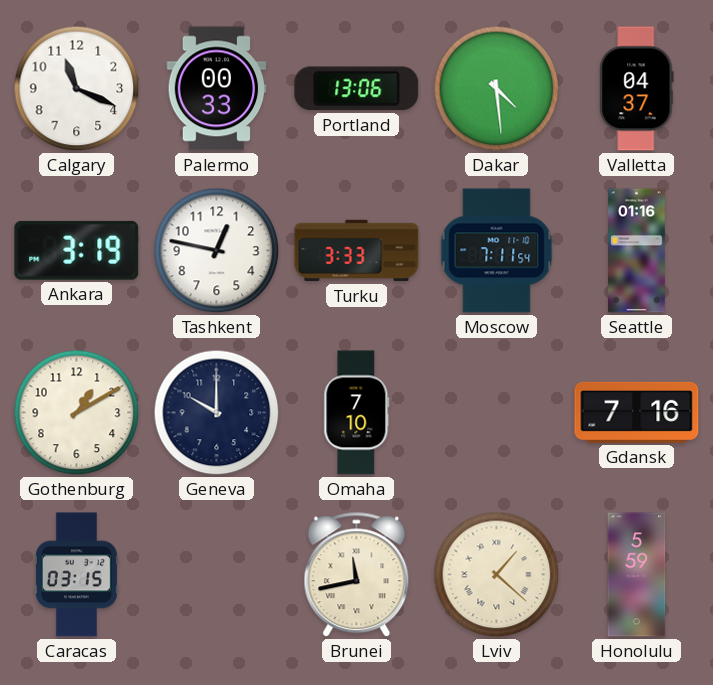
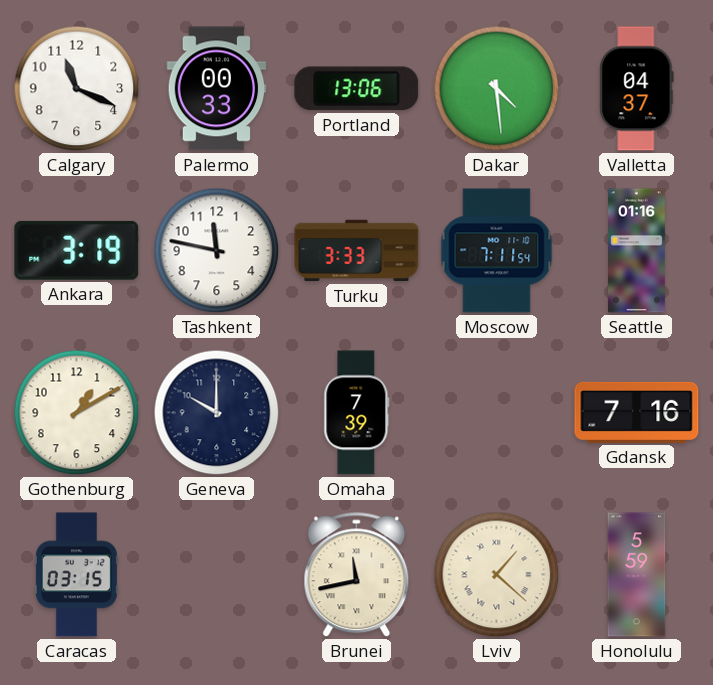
Tashkent: 12:47 -> 11:47 (217, 251)
Omaha: 7:10 -> 7:39 (357, 413)
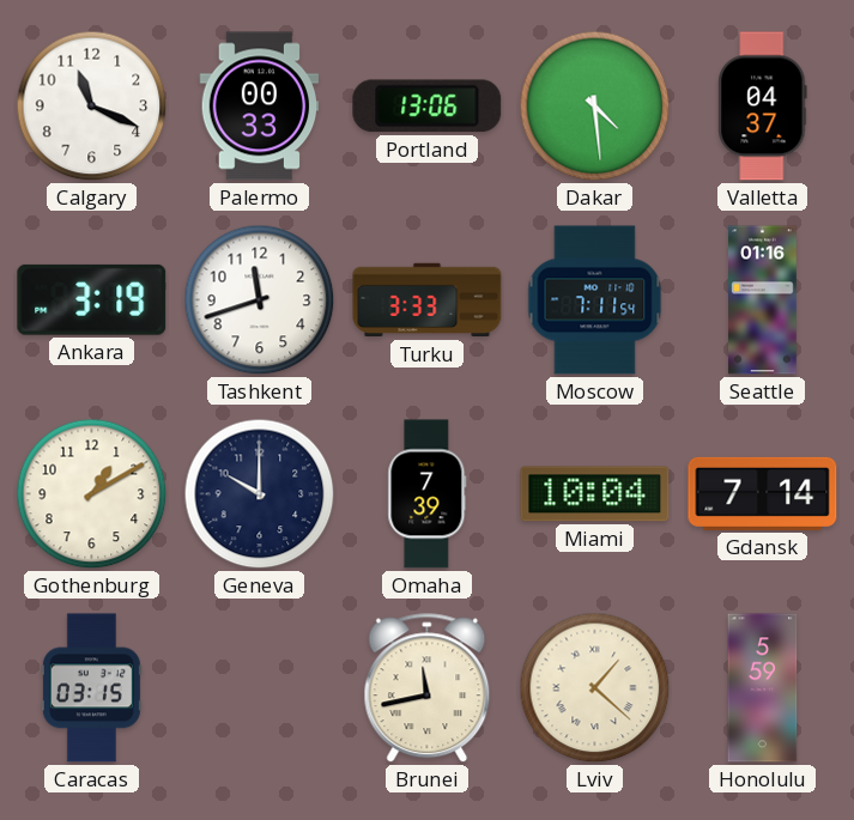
Tashkent: 11:47 -> 11:42 (260, 300)
Miami: none -> 10:04 (595, 494)
Gdansk: 7:16 -> 7:14 (763, 493)
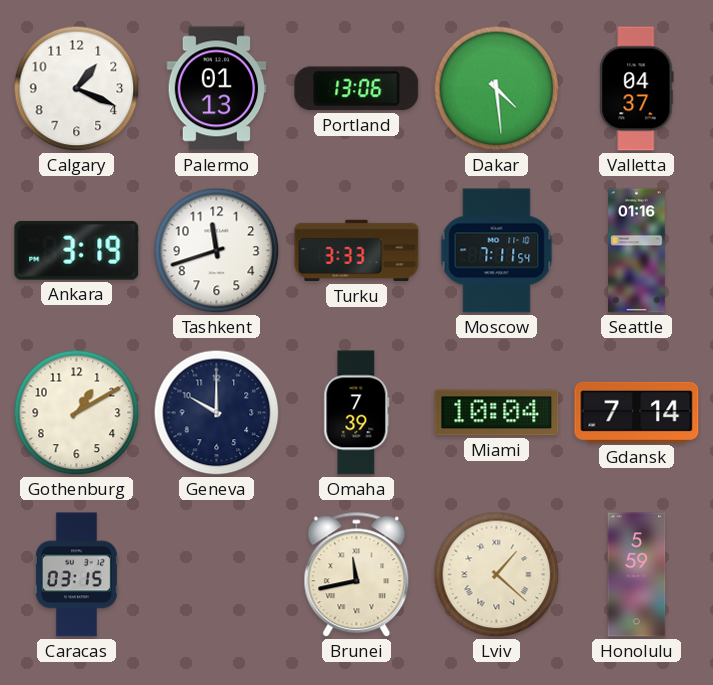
Calgary: 11:19 -> 1:19 (77, 89)
Palermo: 00:33 -> 01:13 (217, 89)
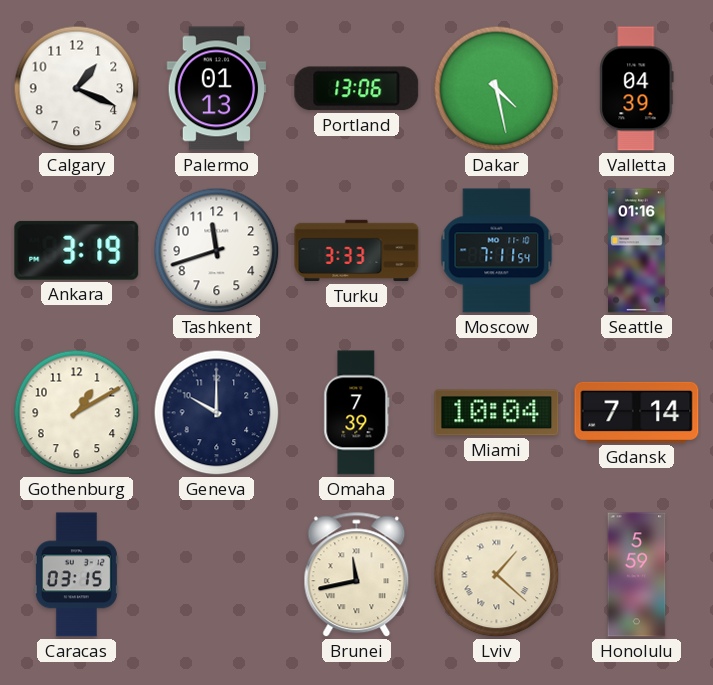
Dakar: 4:29 -> 4:28 (497, 89)
Valletta: 04:37 -> 04:39 (637, 89)
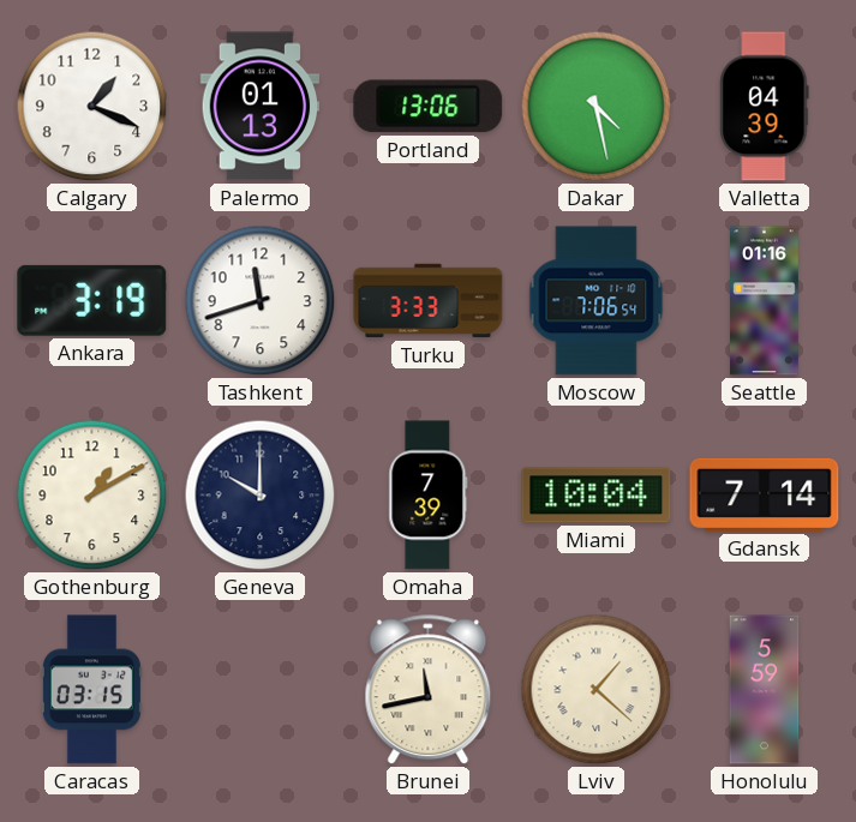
Moscow: 7:11 -> 7:06 (597, 301)
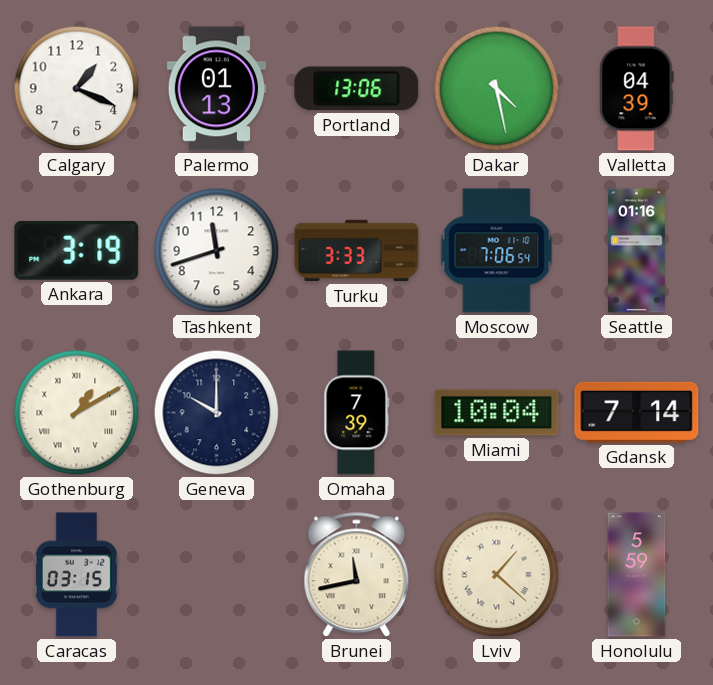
Gothenburg numerals: Arabic -> Roman (77, 413)
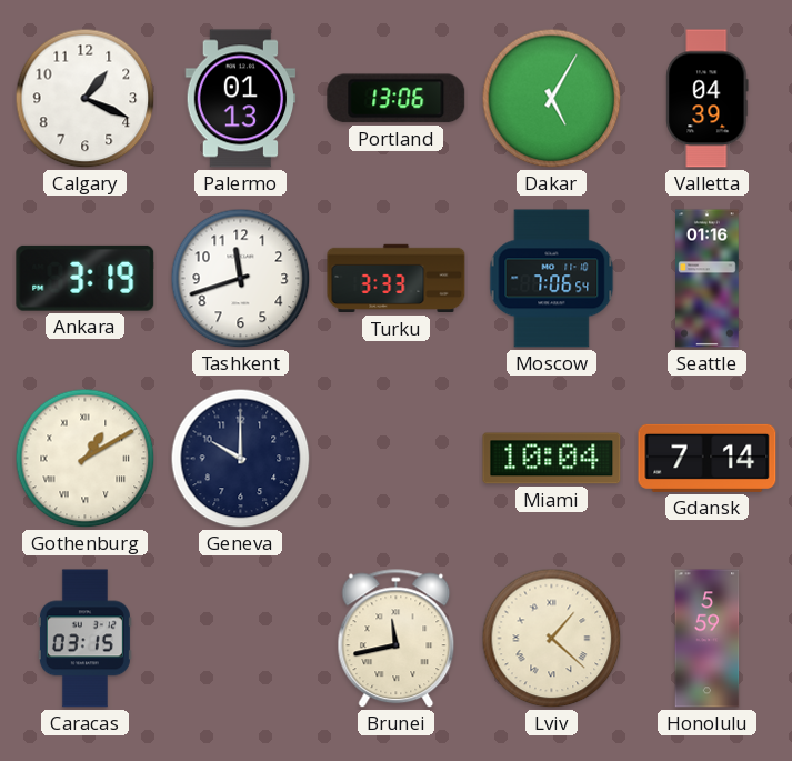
Dakar: 4:28 -> 5:05 (552, 99)
Omaha: 7:39 -> none (357, 413)
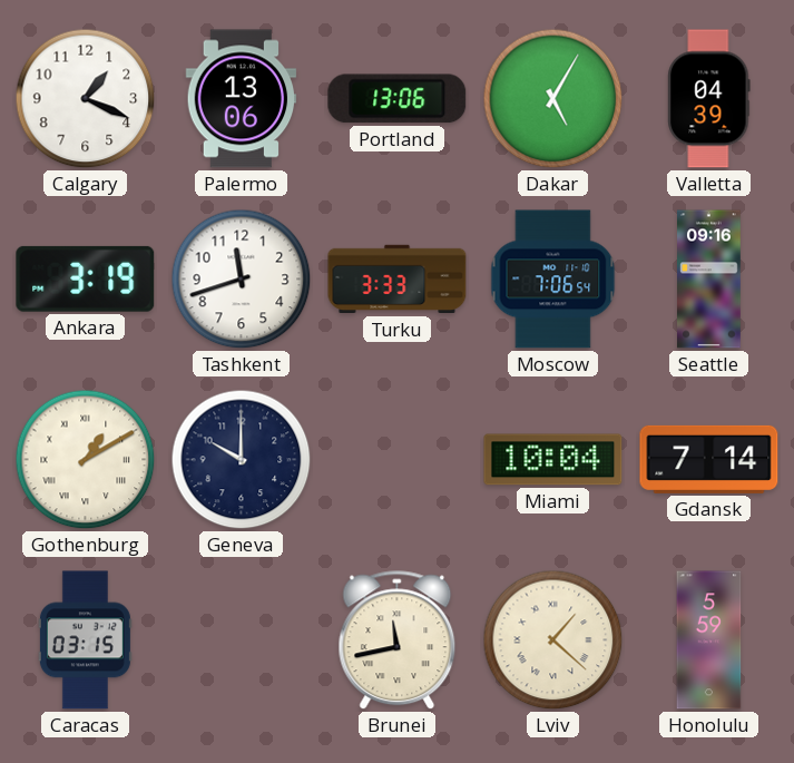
Palermo: 01:13 -> 13:06 (242, 99)
Seattle: 01:16 -> 09:16 (709, 280)
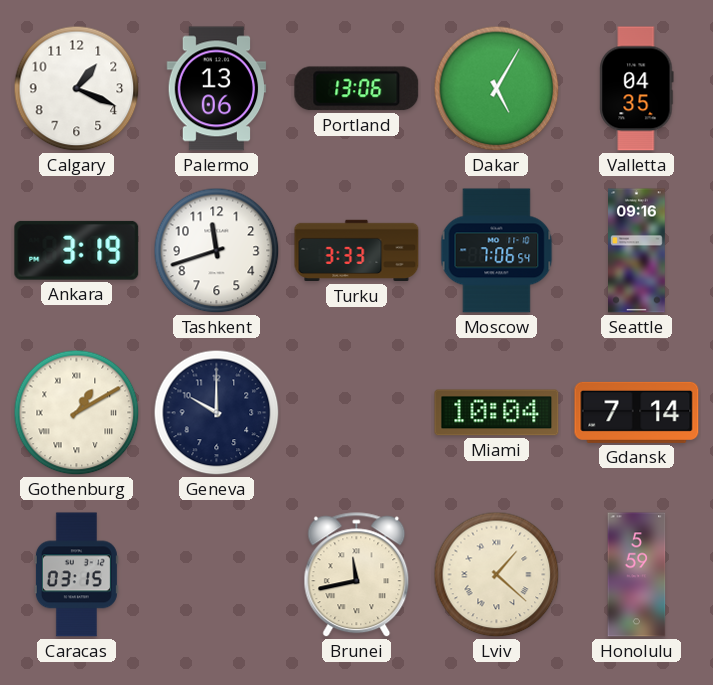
Valletta: 04:39 -> 04:35 (637, 89)
